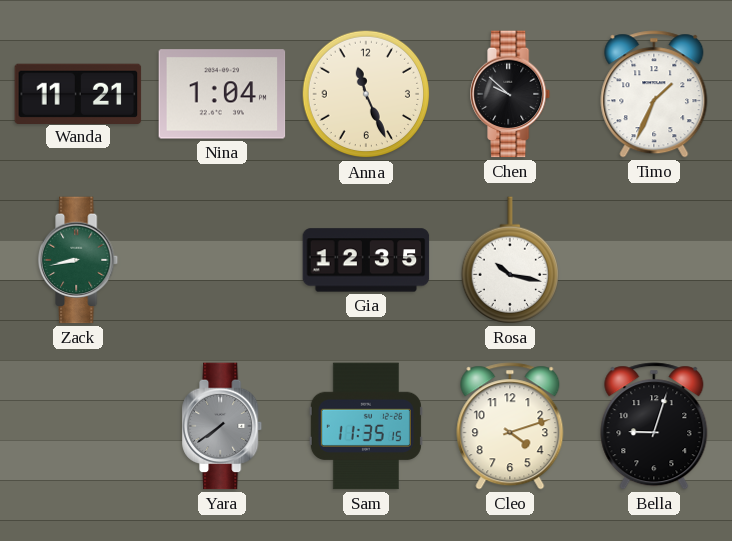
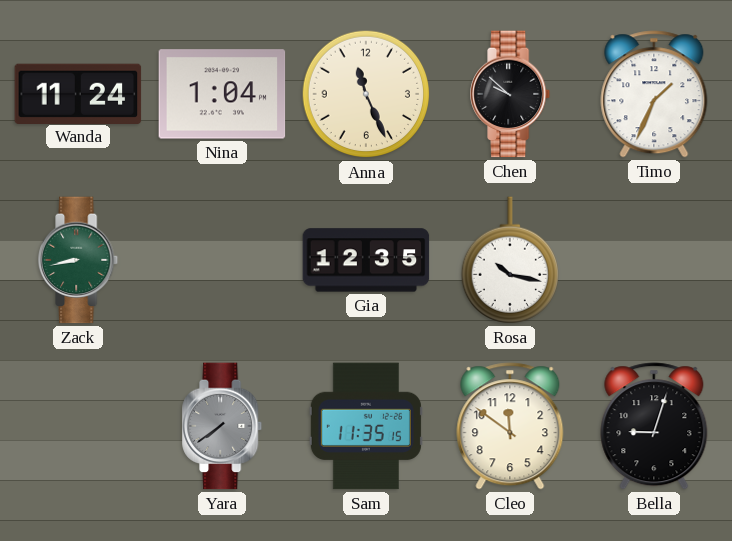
Wanda: 11:21 -> 11:24 (78, 93)
Cleo: 4:12 -> 11:51 (510, 426)
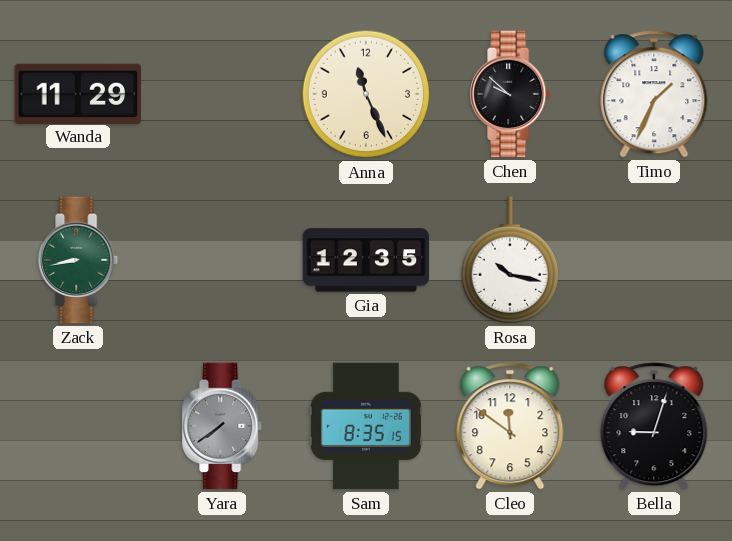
Wanda: 11:24 -> 11:29 (78, 93)
Nina: 1:04 -> none (222, 94)
Sam: 11:35 -> 8:35 (366, 426)
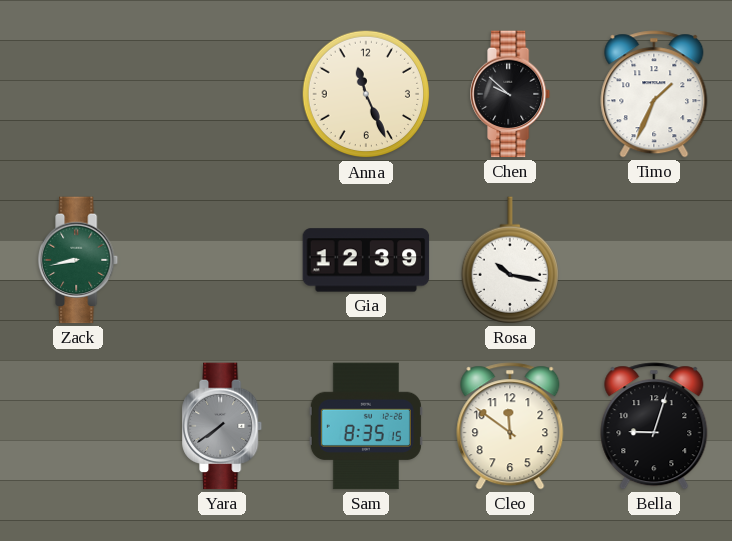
Wanda: 11:29 -> none (78, 93)
Gia: 12:35 -> 12:39 (366, 260)
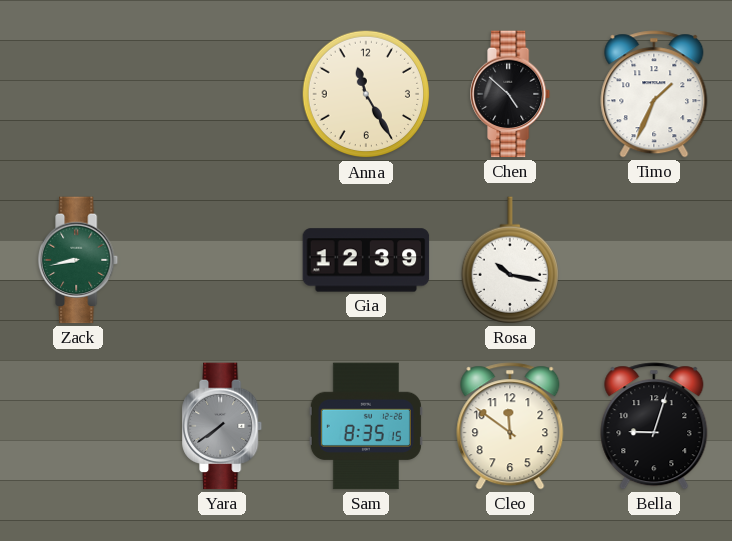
Anna: 11:26 -> 11:25 (366, 94)
Chen: 9:52 -> 4:52 (511, 94)
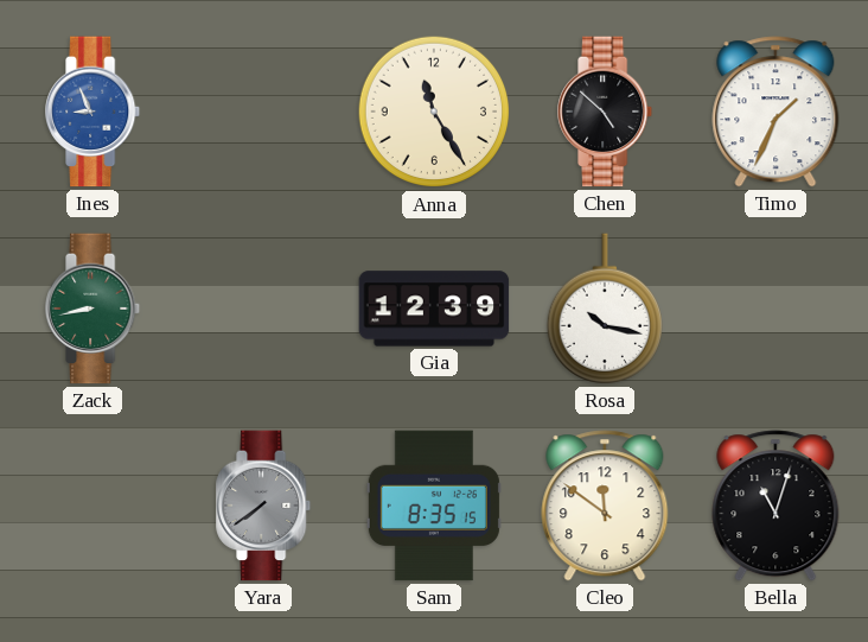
Ines: none -> 8:56 (94, 112)
Bella: 9:03 -> 11:03 (776, 506)
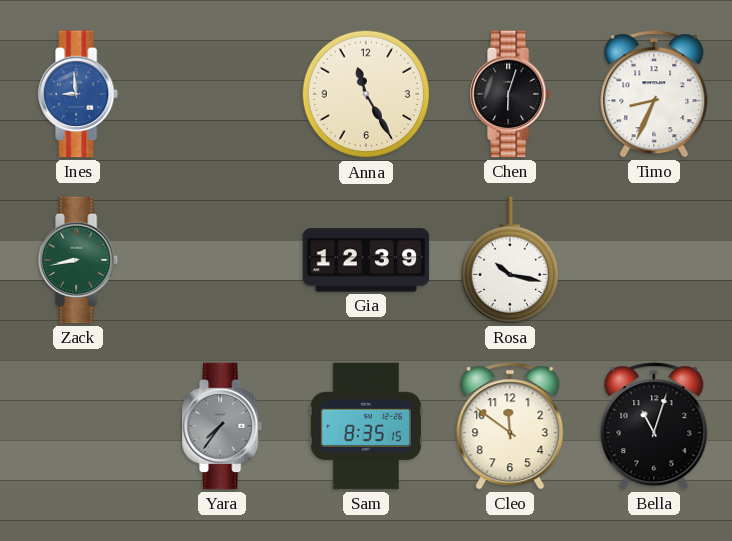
Ines: 8:56 -> 8:59 (79, 94)
Chen: 4:52 -> 6:03 (511, 94)
Timo: 1:34 -> 8:34 (654, 94)
Yara: 7:39 -> 7:36 (223, 426)
